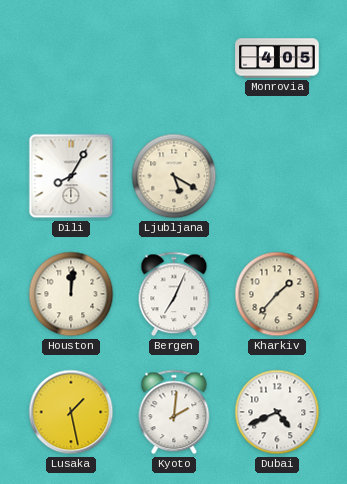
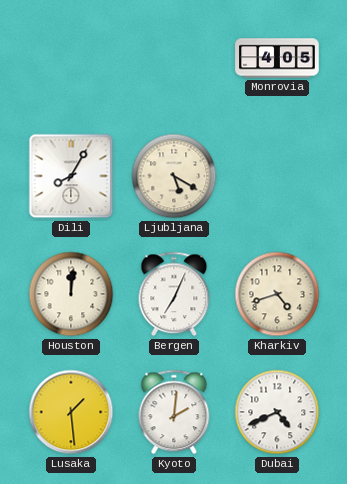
Kharkiv: 1:37 -> 4:42 (277, 294)
Lusaka: 1:28 -> 1:29 (71, 412)
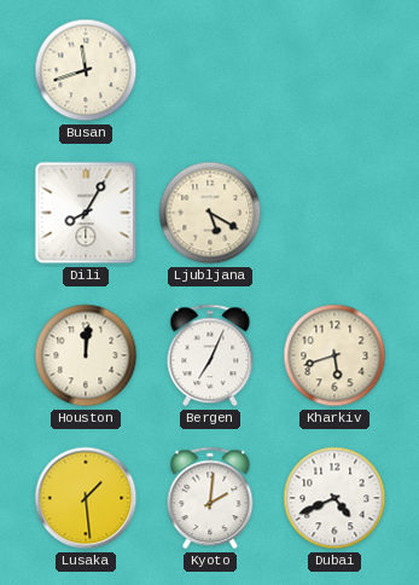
Busan: none -> 11:42 (86, 70)
Monrovia: 4:05 -> none (277, 58)
Kharkiv: 4:42 -> 5:42 (334, 355)
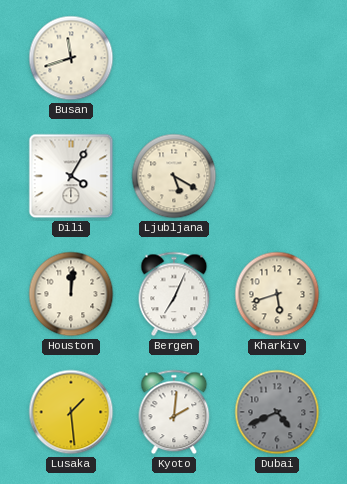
Dili: 8:05 -> 4:05 (71, 176)
Dubai dial: white -> grey (277, 412)
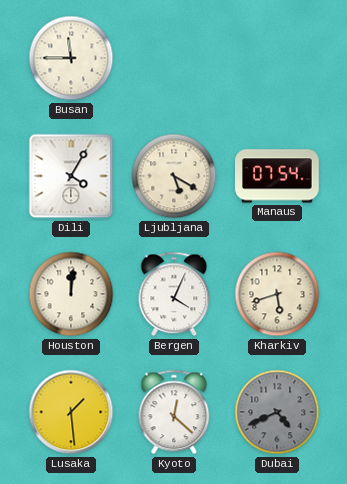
Busan: 11:42 -> 11:45 (71, 58)
Manaus: none -> 07:54 (277, 176)
Bergen: 7:04 -> 4:04 (174, 294)
Kyoto: 2:01 -> 12:22 (174, 412)
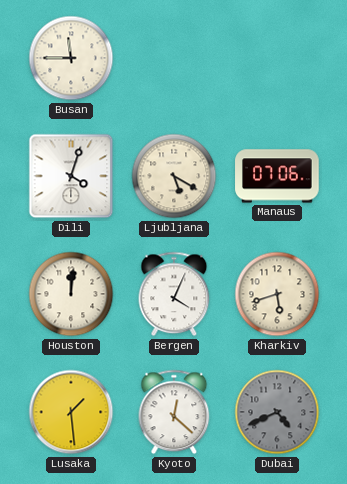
Dili: 4:05 -> 4:03 (71, 176)
Manaus: 07:54 -> 07:06 (277, 176)
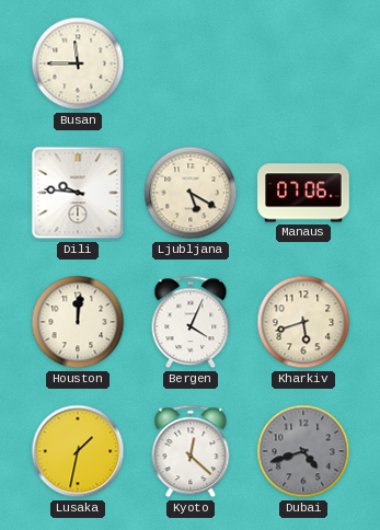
Dili: 4:03 -> 9:46 (78, 193)
Lusaka: 1:29 -> 1:32 (78, 451)
Dubai: 4:41 -> 4:42 (303, 451)
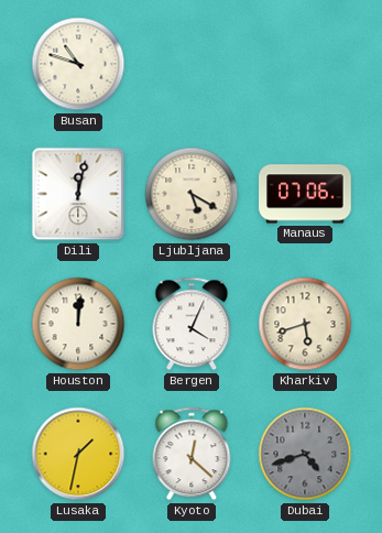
Busan: 11:45 -> 10:48 (78, 64)
Dili: 9:46 -> 12:02 (78, 194)
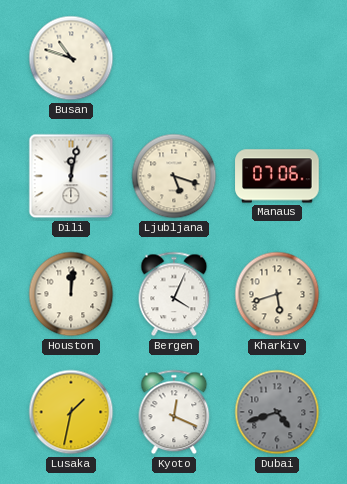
Ljubljana: 5:20 -> 5:18 (174, 176)
Kyoto: 12:22 -> 12:19 (174, 412)
